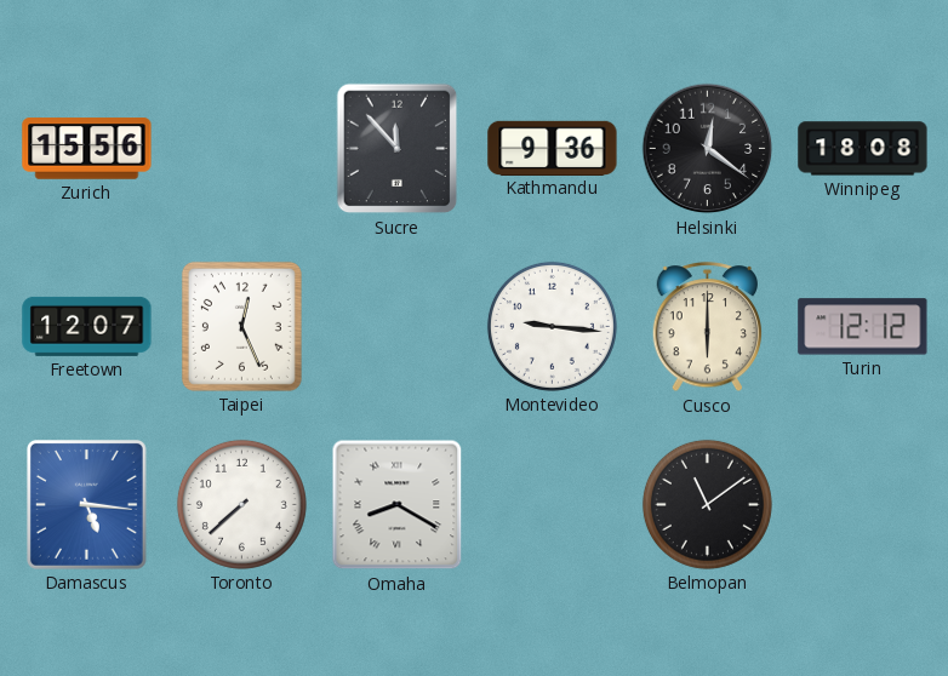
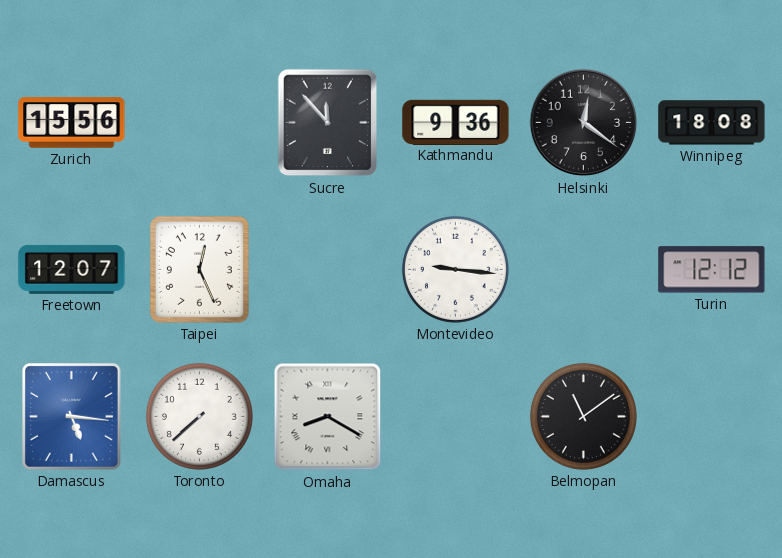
Cusco: 6:00 -> none (707, 327)
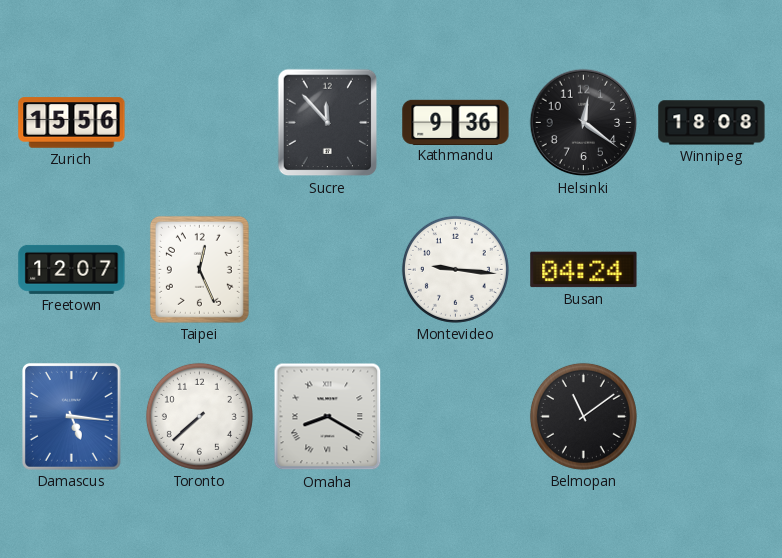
Busan: none -> 04:24 (584, 270)
Turin: 12:12 -> none (712, 270)
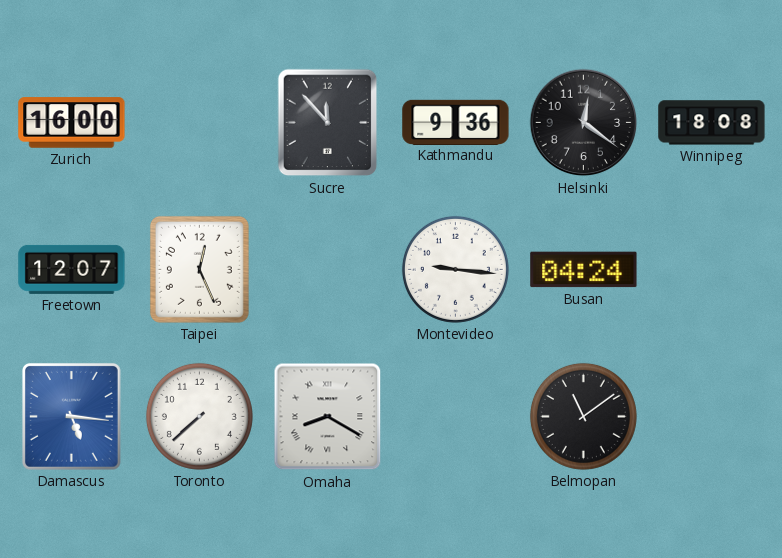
Zurich: 15:56 -> 16:00 (72, 123)
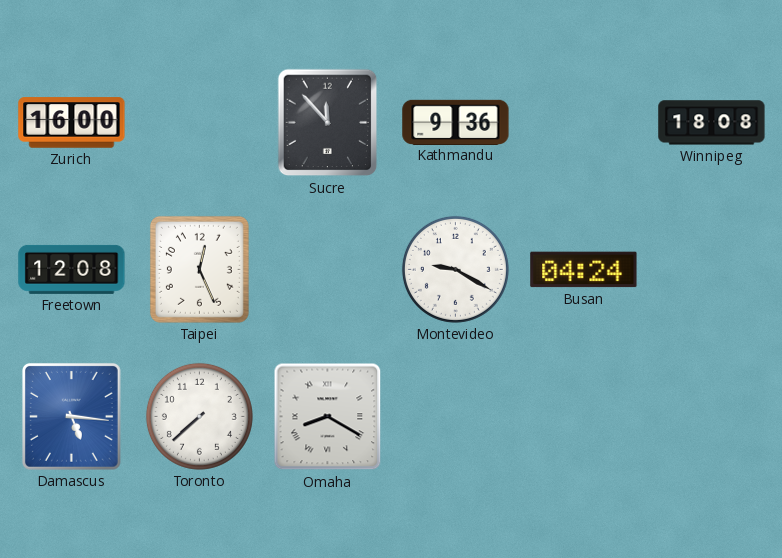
Helsinki: 12:21 -> none (584, 123)
Freetown: 12:07 -> 12:08 (72, 269)
Montevideo: 9:16 -> 9:20 (455, 269)
Belmopan: 11:09 -> none (583, 416)
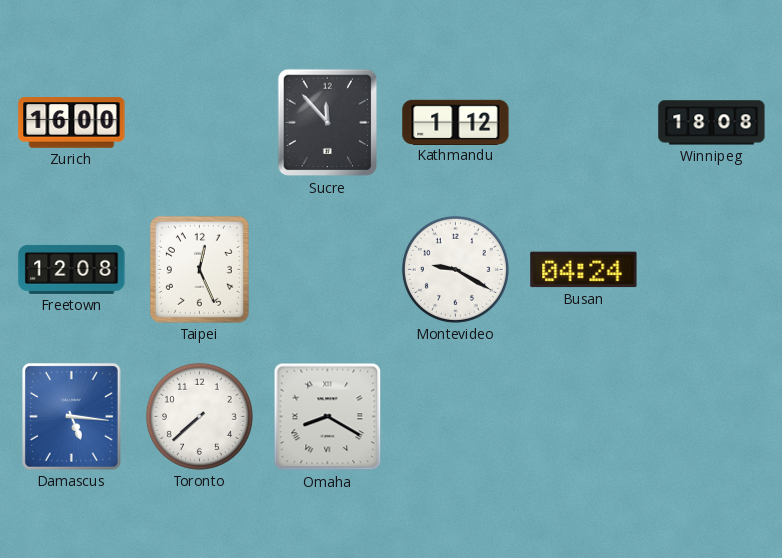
Kathmandu: 9:36 -> 1:12 (456, 122)
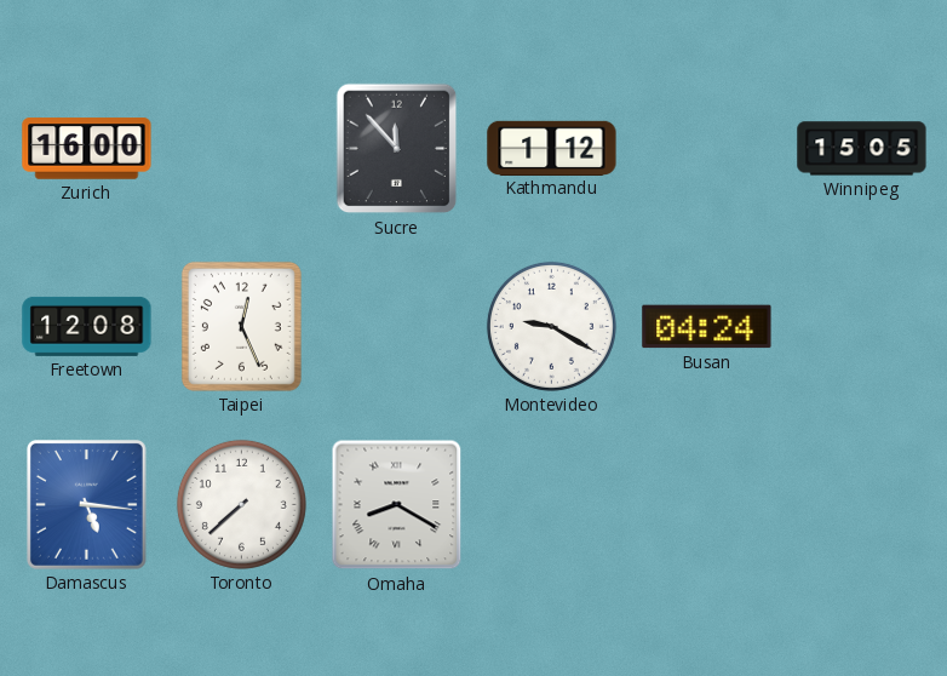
Winnipeg: 18:08 -> 15:05 (862, 149)
